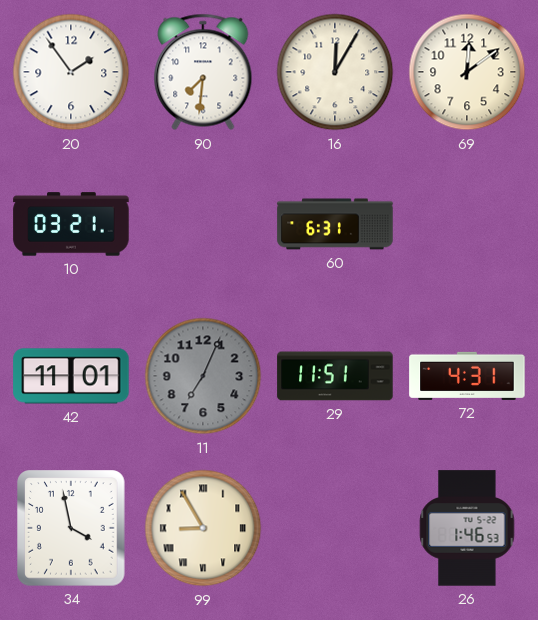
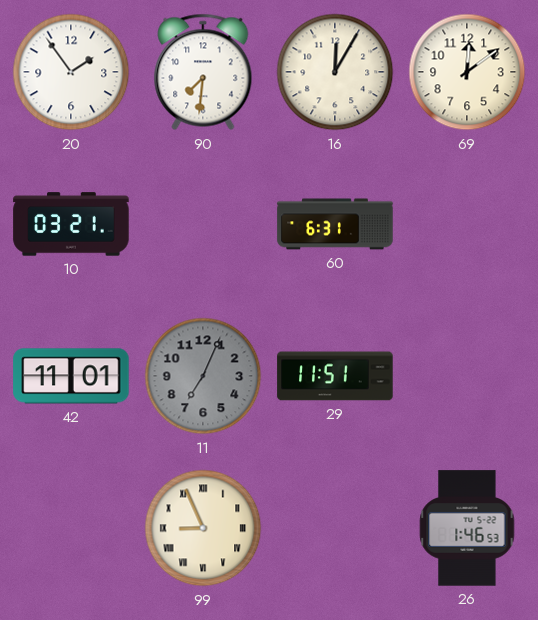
72: 4:31 -> none (467, 376)
34: 3:58 -> none (71, 528)
99: 8:55 -> 8:56 (203, 528)
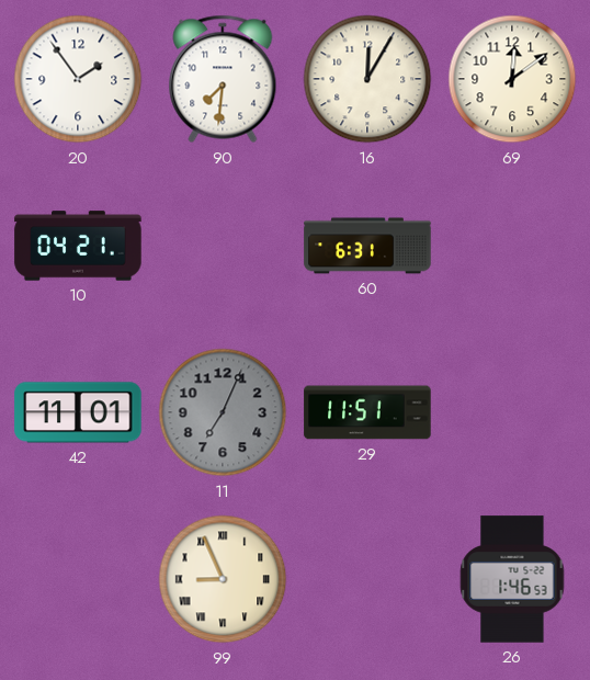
10: 03:21 -> 04:21 (78, 246)
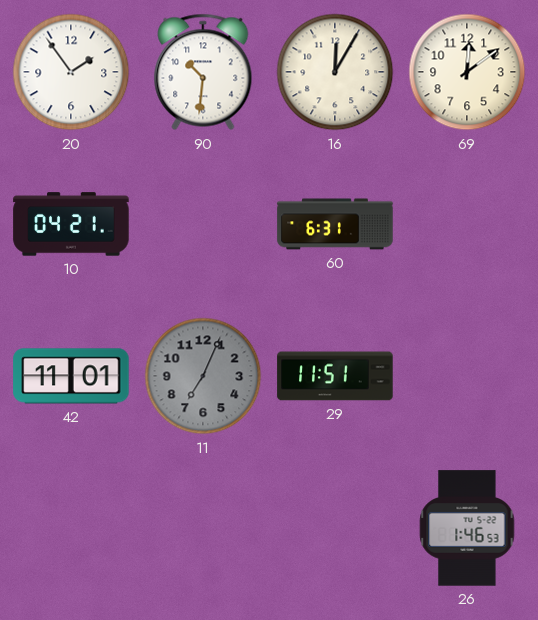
90: 7:31 -> 10:31 (203, 72)
99: 8:56 -> none (223, 579)
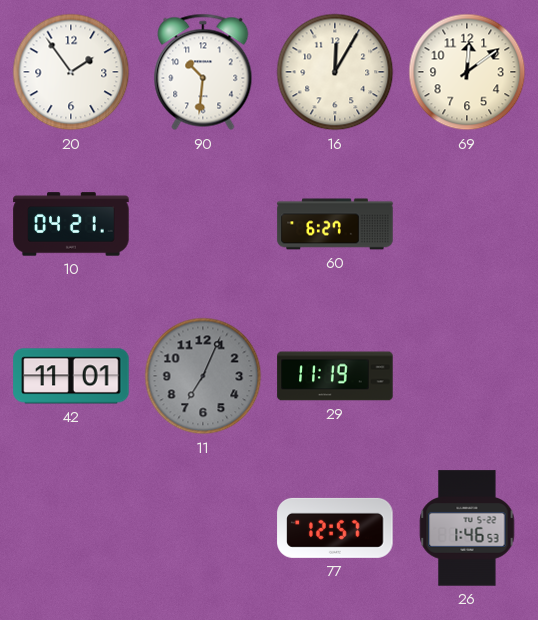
60: 6:31 -> 6:27 (335, 224)
29: 11:51 -> 11:19 (335, 376)
77: none -> 12:57 (335, 528)
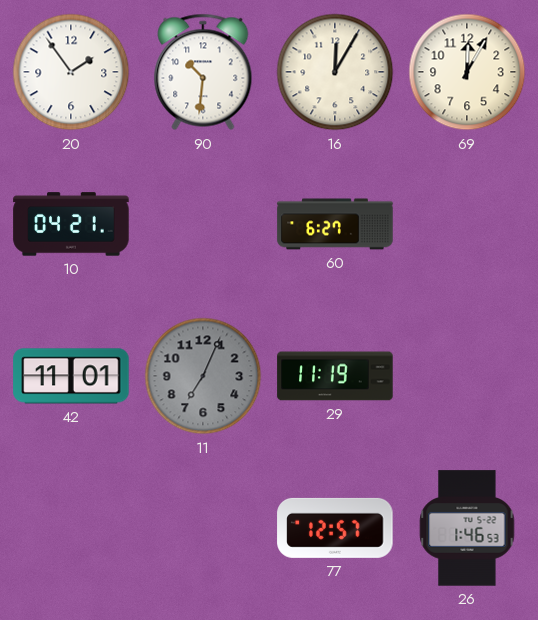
69: 12:09 -> 12:05 (467, 72)
